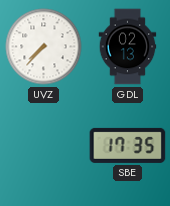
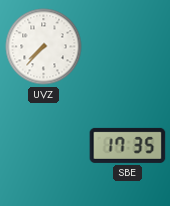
GDL: 02:13 -> none (128, 47)
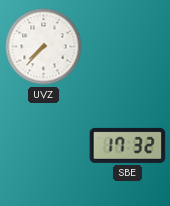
SBE: 17:35 -> 17:32 (128, 145)
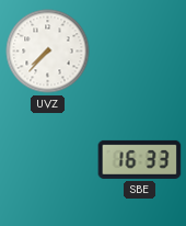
SBE: 17:32 -> 16:33 (140, 159)
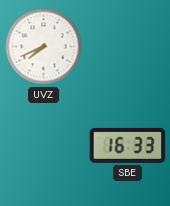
UVZ: 7:37 -> 7:41 (44, 47)
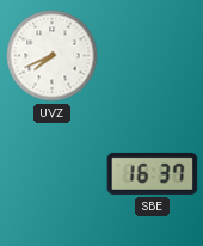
SBE: 16:33 -> 16:37 (153, 173)
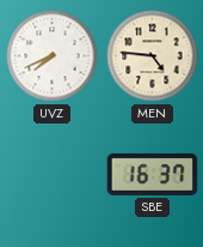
MEN: none -> 4:46 (153, 56)
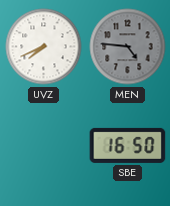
MEN dial: cream -> grey (128, 47)
SBE: 16:37 -> 16:50 (128, 145)
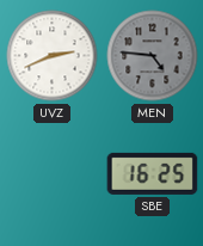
UVZ: 7:41 -> 2:41 (53, 56)
SBE: 16:50 -> 16:25 (153, 173)
